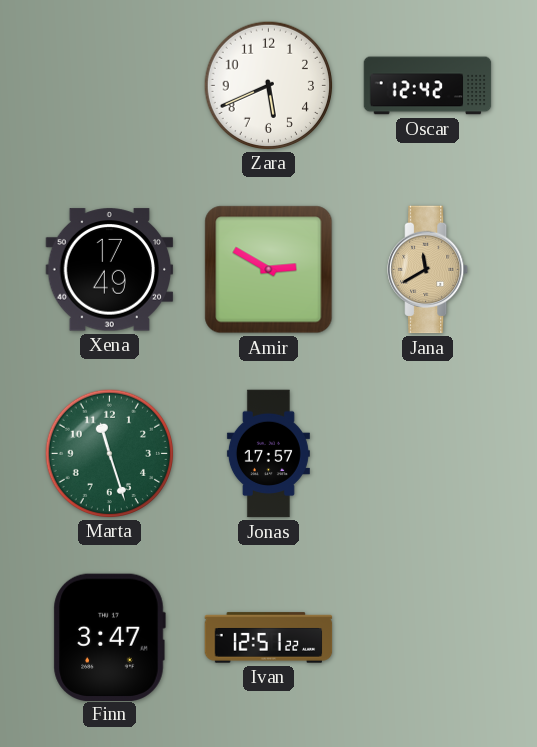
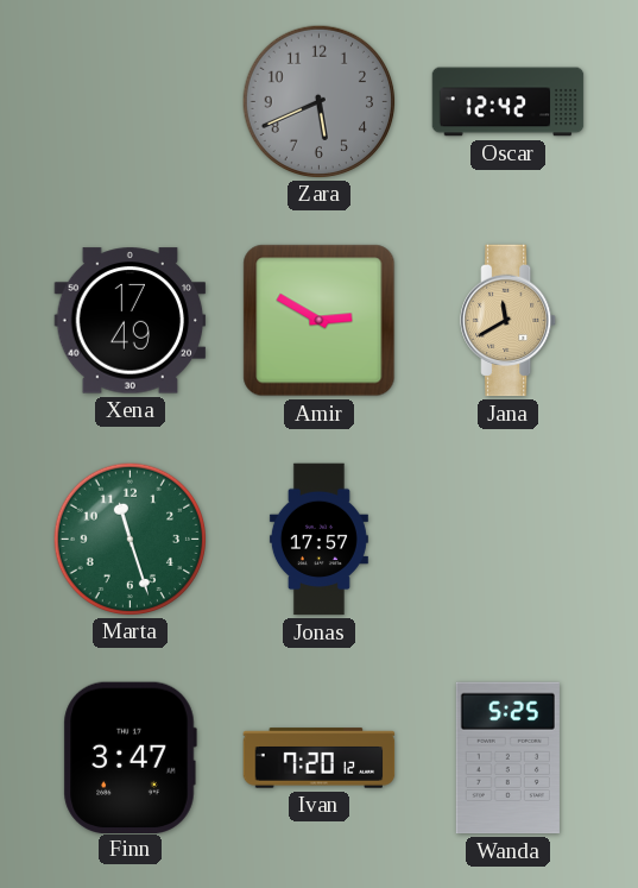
Zara dial: white -> grey (318, 101)
Ivan: 12:51 -> 7:20 (320, 758)
Wanda: none -> 5:25 (507, 758)
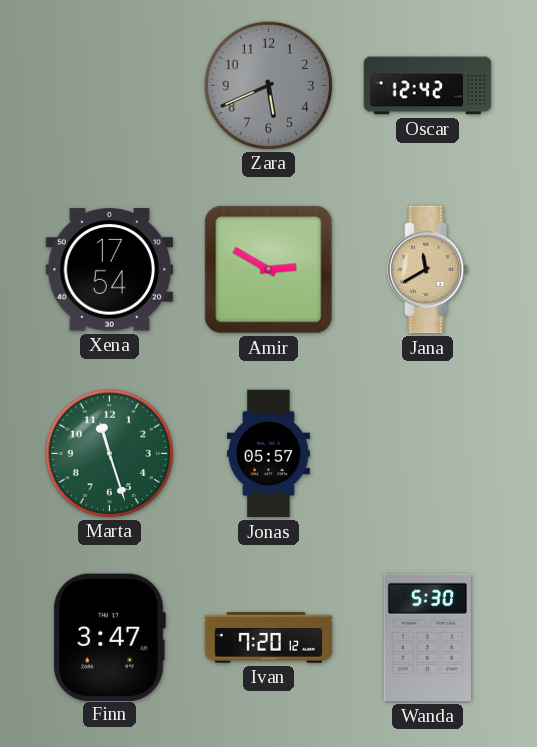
Xena: 17:49 -> 17:54 (110, 270)
Jonas: 17:57 -> 05:57 (268, 454)
Wanda: 5:25 -> 5:30 (427, 638)
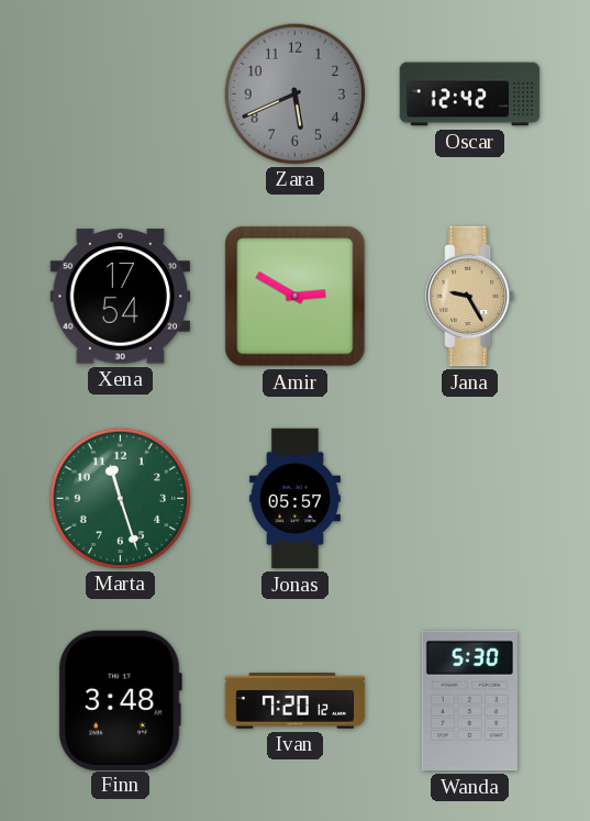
Jana: 11:40 -> 9:25 (470, 297)
Finn: 3:47 -> 3:48 (120, 700)
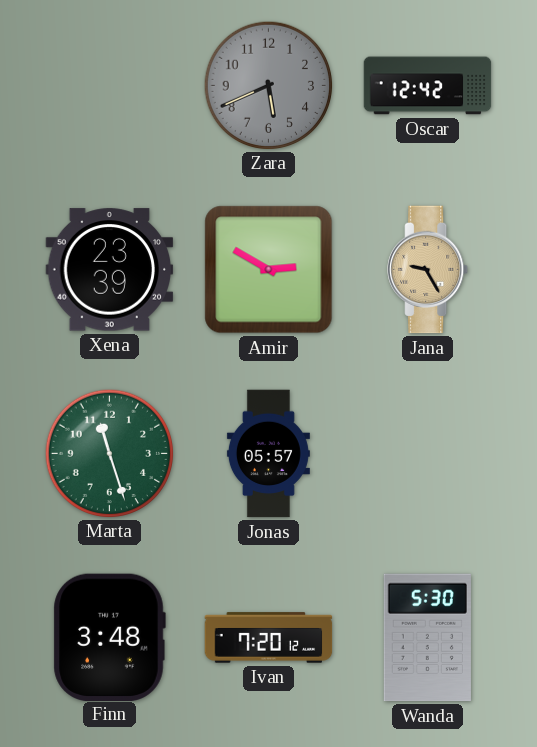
Xena: 17:54 -> 23:39 (110, 270)
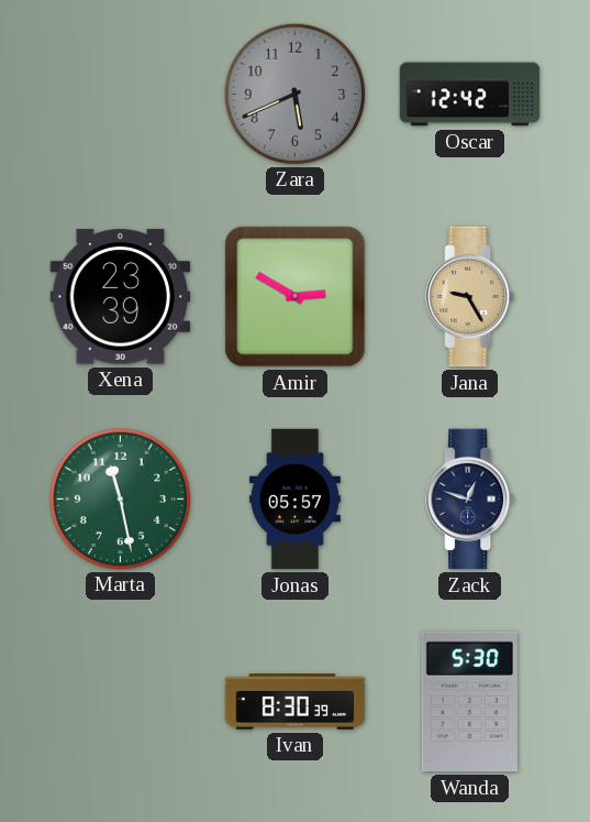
Marta: 11:27 -> 11:28 (120, 498)
Zack: none -> 12:48 (470, 500)
Finn: 3:48 -> none (109, 637)
Ivan: 7:20 -> 8:30 (296, 702)
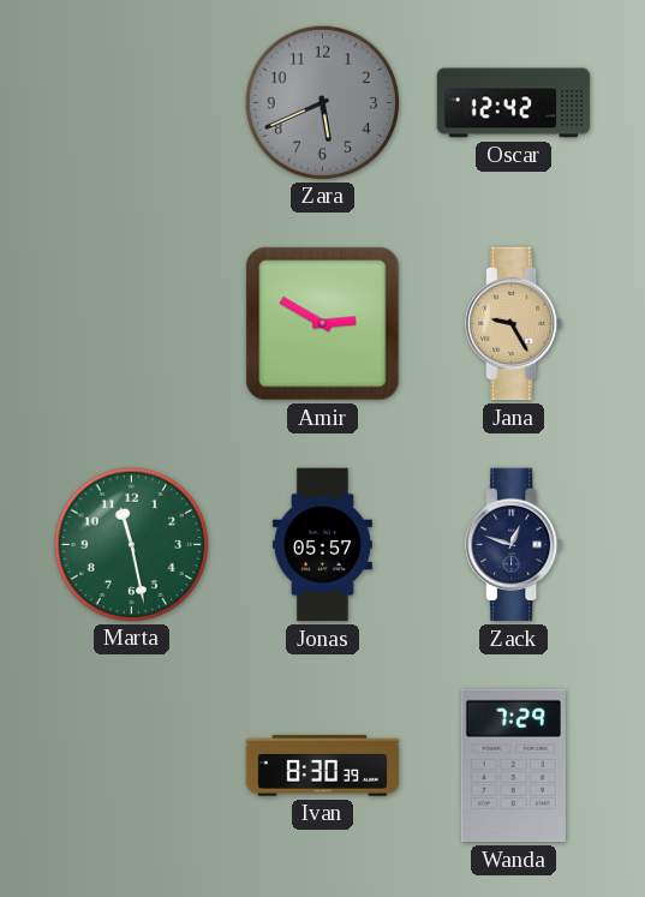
Xena: 23:39 -> none (121, 297)
Wanda: 5:30 -> 7:29 (513, 766)
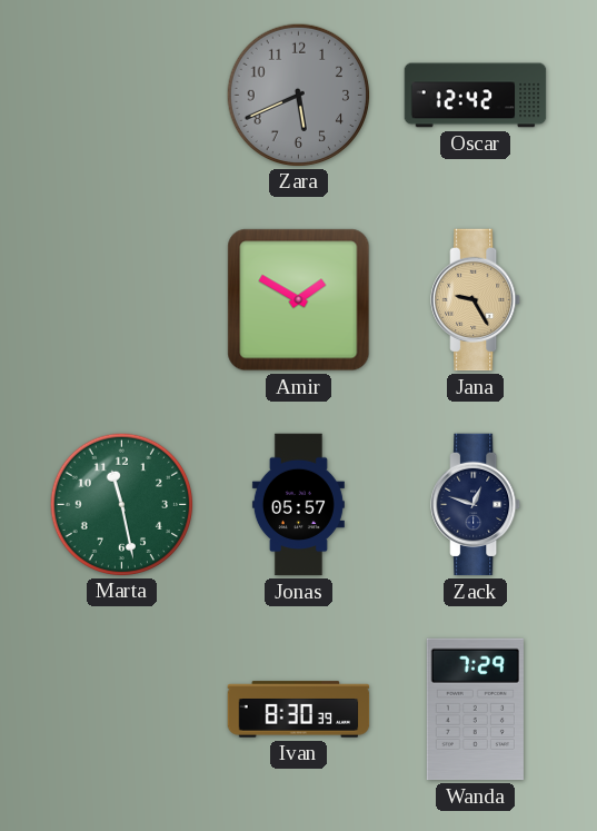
Amir: 2:50 -> 1:50 (299, 300)
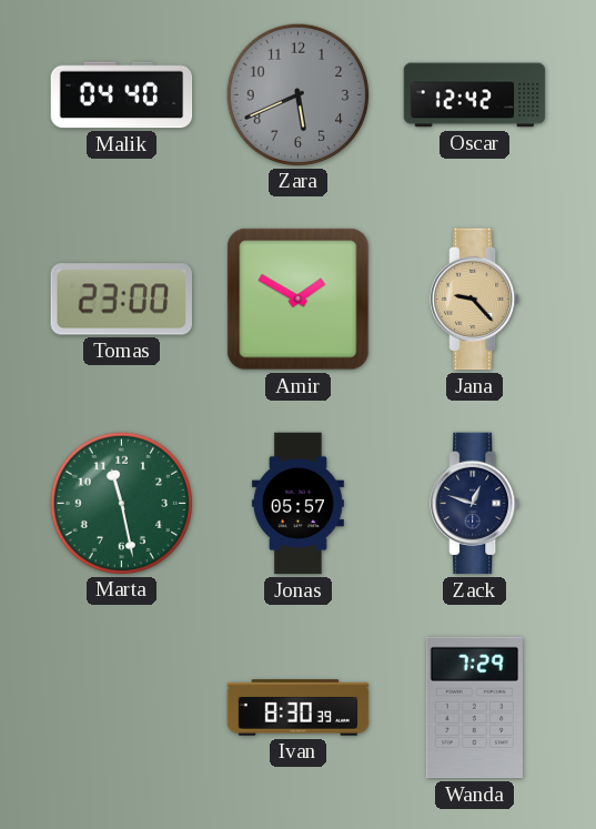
Malik: none -> 04:40 (122, 95)
Tomas: none -> 23:00 (121, 300)
Jana: 9:25 -> 9:23 (475, 300)
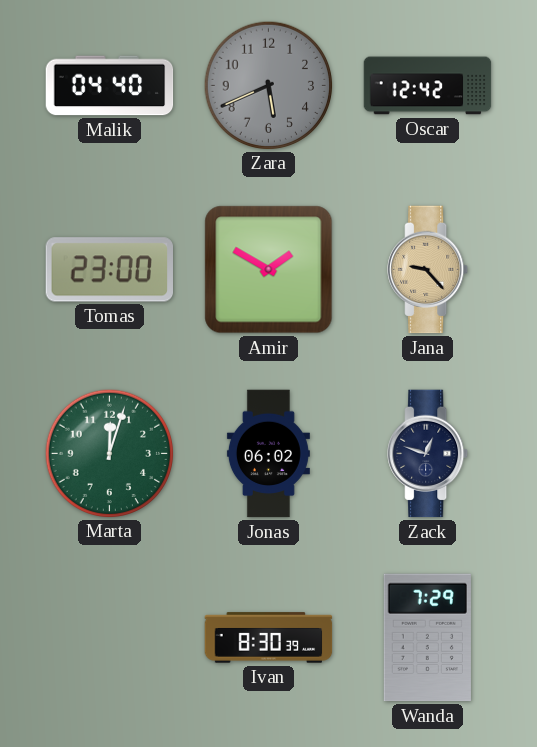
Marta: 11:28 -> 12:03 (109, 453)
Jonas: 05:57 -> 06:02 (268, 454)
